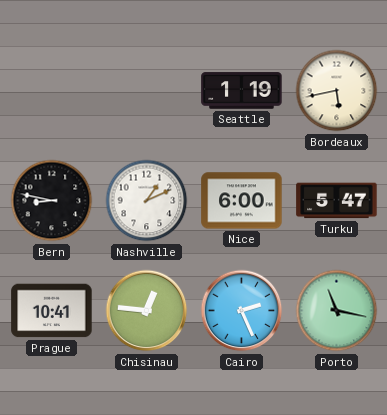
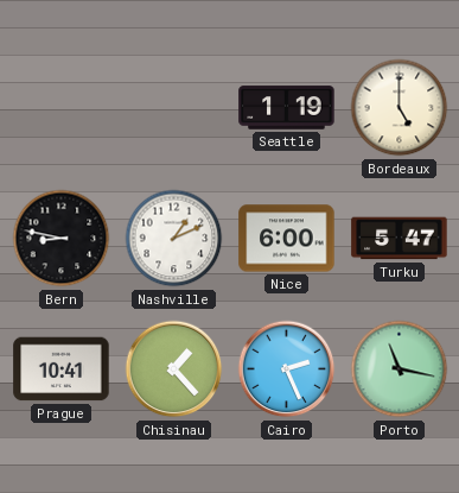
Bordeaux: 5:43 -> 5:00 (400, 108)
Chisinau: 12:46 -> 1:23 (174, 369)
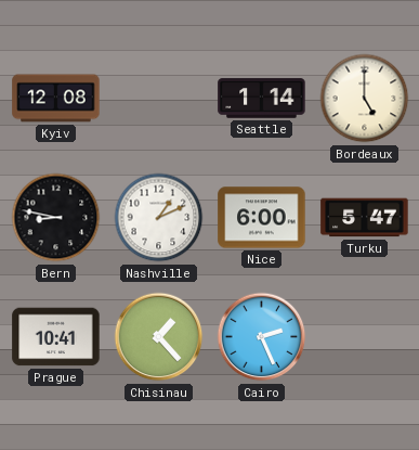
Kyiv: none -> 12:08 (56, 99)
Seattle: 1:19 -> 1:14 (262, 99)
Porto: 11:17 -> none (400, 369)
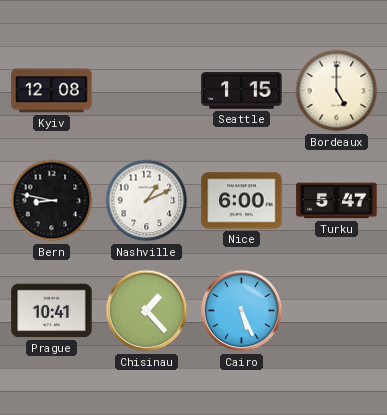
Seattle: 1:14 -> 1:15 (242, 91)
Cairo: 2:26 -> 5:26 (242, 311)
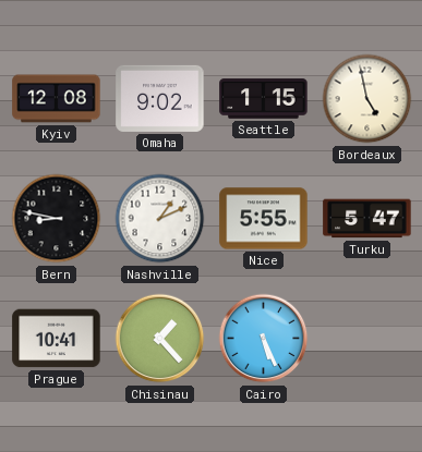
Omaha: none -> 9:02 (160, 98)
Bordeaux: 5:00 -> 4:58 (367, 99)
Nice: 6:00 -> 5:55 (264, 219)
